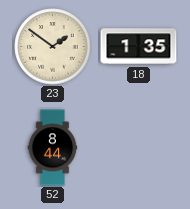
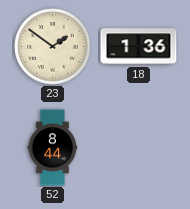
18: 1:35 -> 1:36 (139, 47)
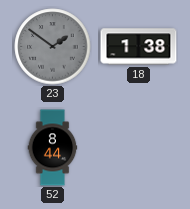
23 dial: cream -> grey (53, 47)
18: 1:36 -> 1:38 (139, 47)
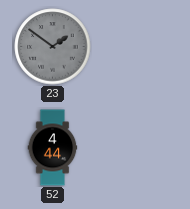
18: 1:38 -> none (139, 47)
52: 8:44 -> 4:44 (53, 148)
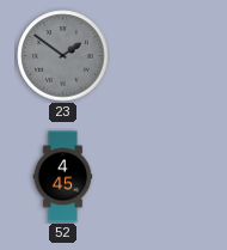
52: 4:44 -> 4:45 (63, 177)
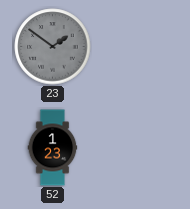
52: 4:45 -> 1:23 (53, 148)
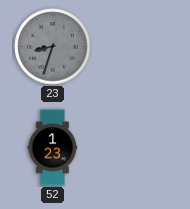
23: 1:51 -> 8:33 (53, 47)
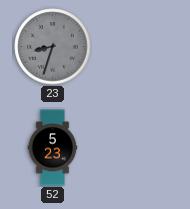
52: 1:23 -> 5:23 (53, 148)
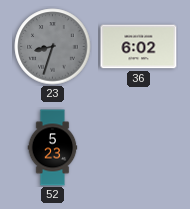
36: none -> 6:02 (139, 47)
